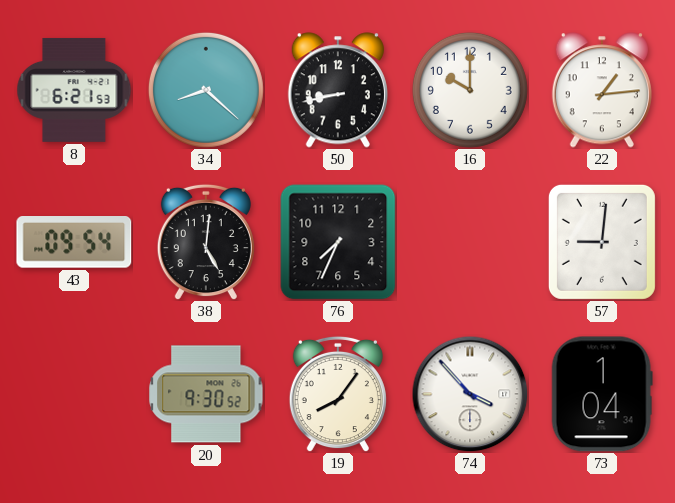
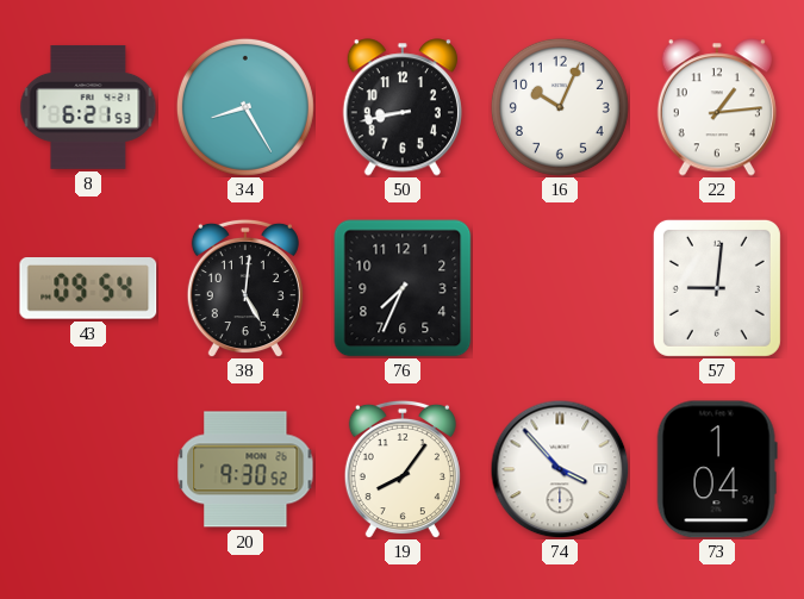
34: 8:22 -> 8:25 (245, 107)
16: 10:00 -> 10:04 (560, 107)
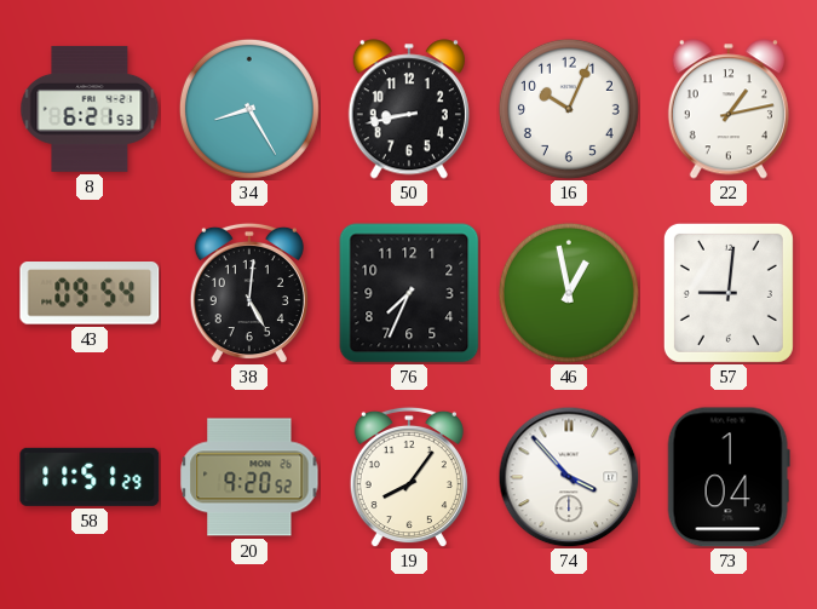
22: 1:14 -> 1:13 (729, 109)
46: none -> 12:58 (569, 293)
58: none -> 11:51 (90, 477)
20: 9:30 -> 9:20 (249, 477)
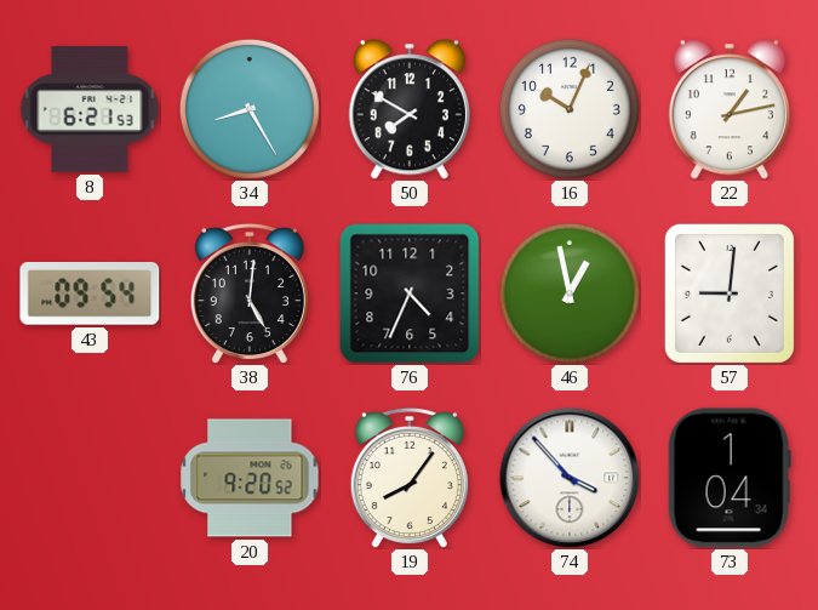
50: 8:43 -> 7:50 (410, 109)
76: 7:34 -> 4:34 (410, 293)
58: 11:51 -> none (90, 477)
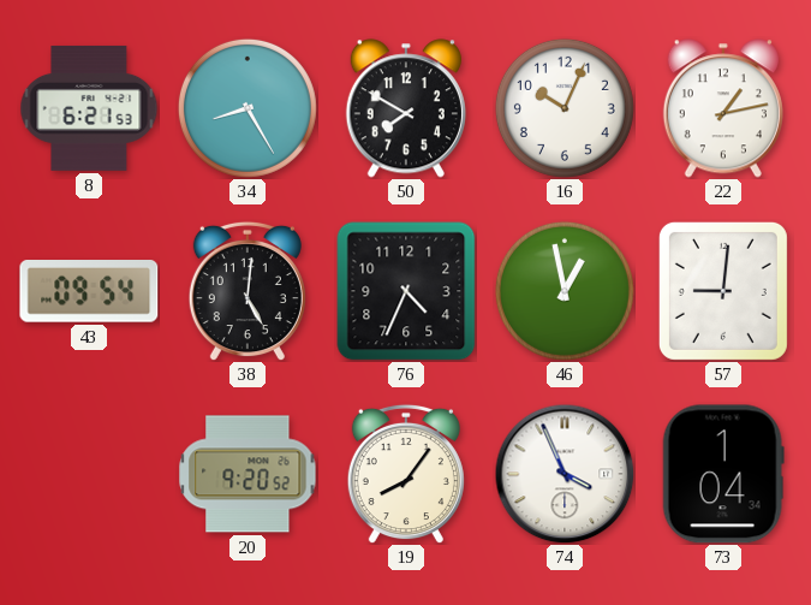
74: 3:53 -> 3:56 (565, 474)
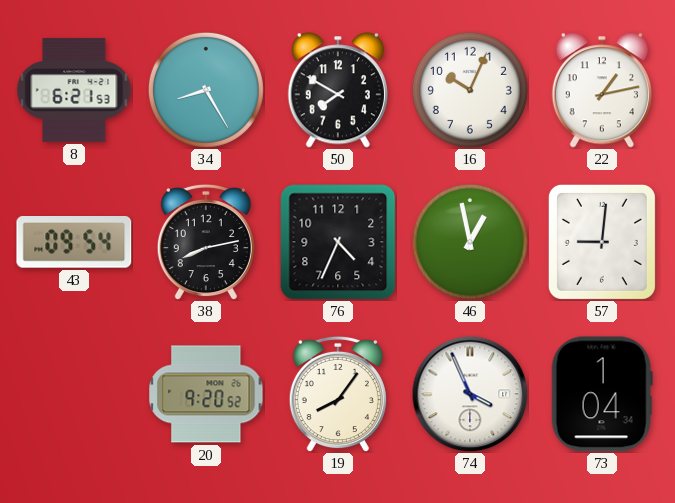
38: 5:01 -> 8:13 (206, 242)
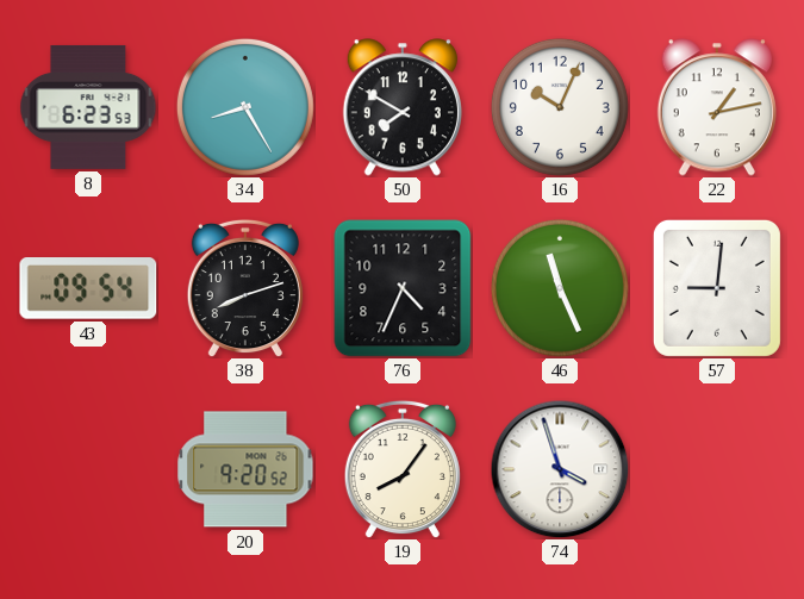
8: 6:21 -> 6:23 (88, 107)
38: 8:13 -> 8:12 (245, 288)
46: 12:58 -> 11:26 (560, 288)
74: 3:56 -> 3:57 (560, 469)
73: 1:04 -> none (602, 394)
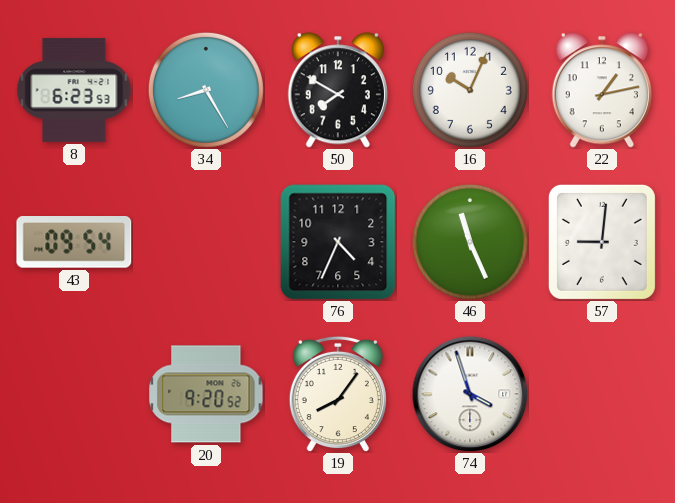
38: 8:12 -> none (245, 288)
